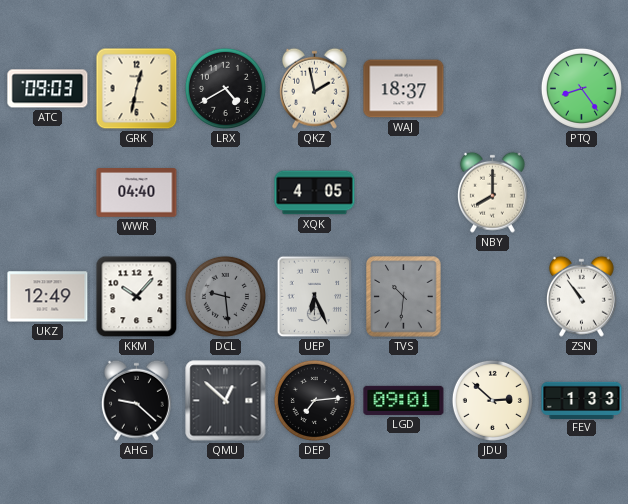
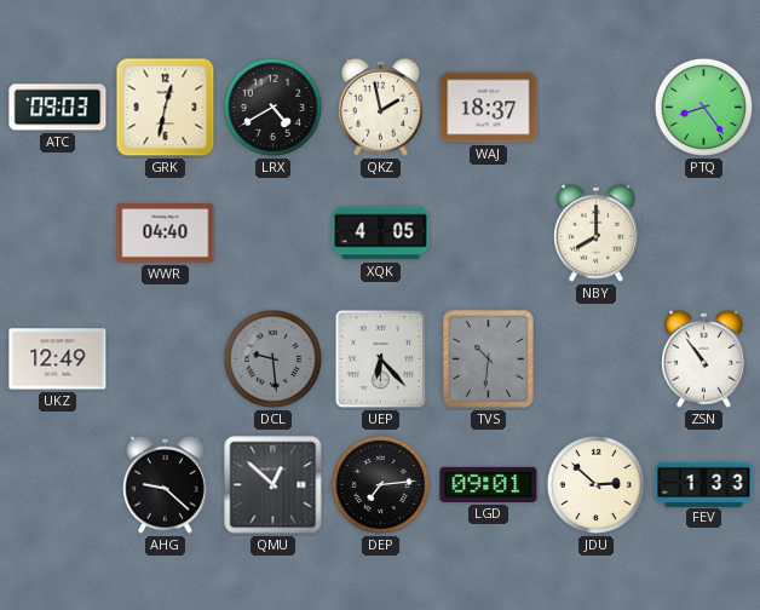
KKM: 10:07 -> none (137, 297)
UEP: 6:26 -> 6:23 (381, 359)
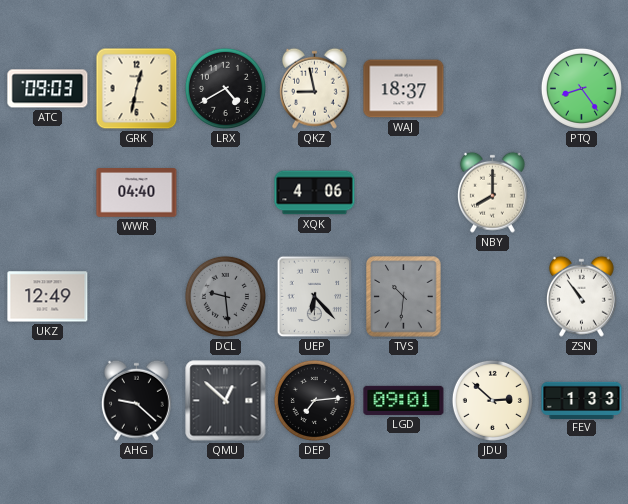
QKZ: 1:58 -> 8:58 (314, 88)
XQK: 4:05 -> 4:06 (315, 193)
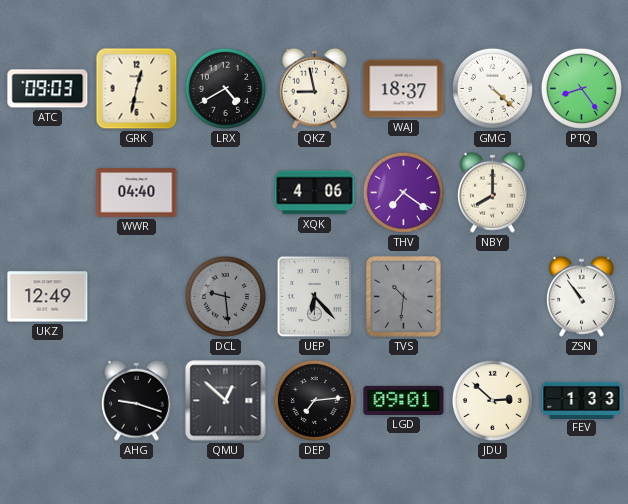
GMG: none -> 4:22 (492, 88)
THV: none -> 7:21 (403, 192)
AHG: 9:22 -> 9:18 (136, 400)
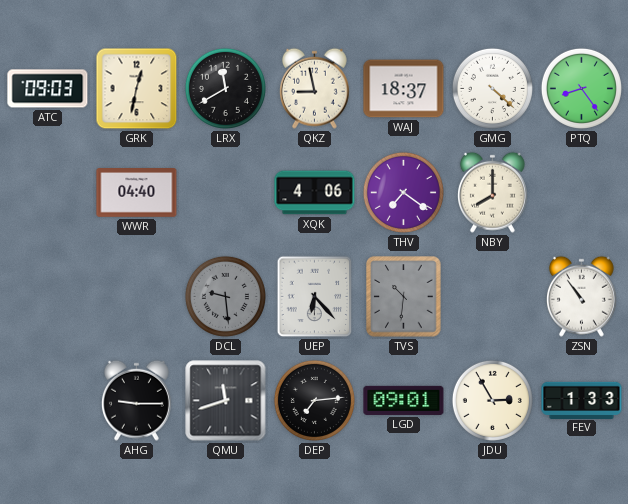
LRX: 4:40 -> 11:40 (225, 88)
UKZ: 12:49 -> none (48, 297)
AHG: 9:18 -> 9:15 (136, 400)
QMU: 12:52 -> 11:42 (226, 401)
JDU: 2:52 -> 2:55 (492, 400)
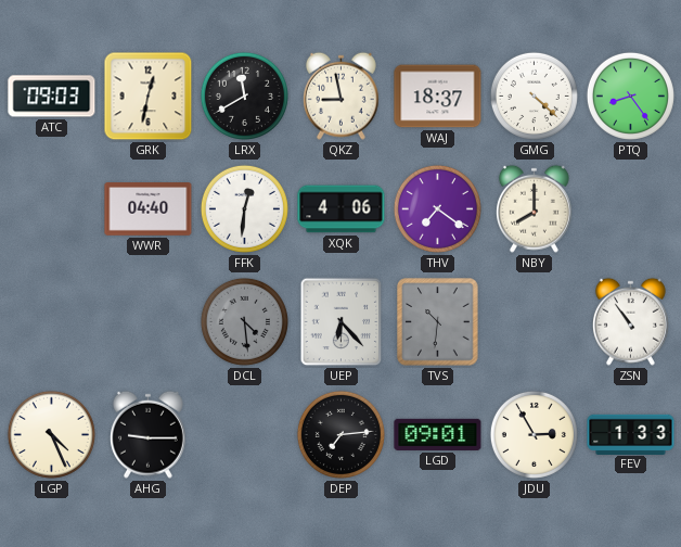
FFK: none -> 12:31 (244, 208)
DCL: 9:29 -> 4:29 (244, 321)
LGP: none -> 4:26 (51, 434)
QMU: 11:42 -> none (226, 401)
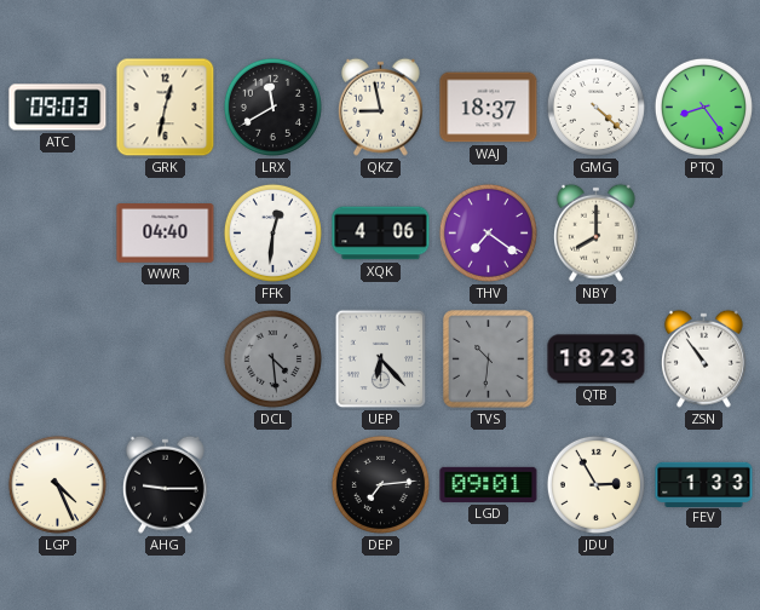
QTB: none -> 18:23 (597, 359)
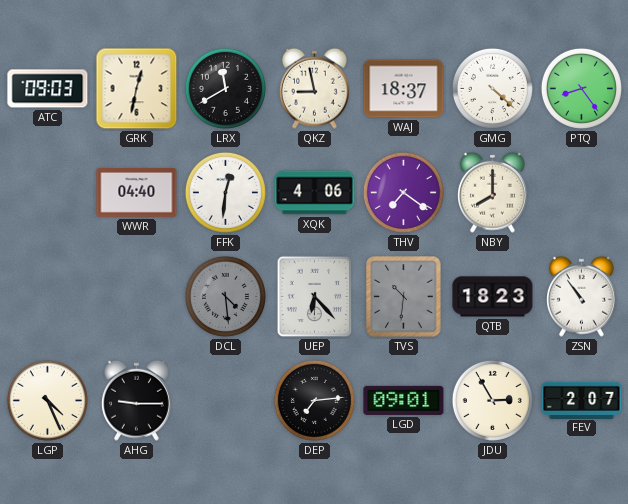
FEV: 1:33 -> 2:07 (582, 400)
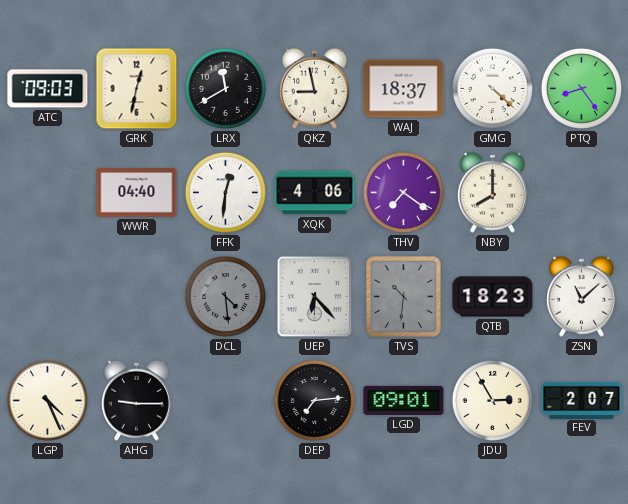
ZSN: 10:54 -> 11:08 (581, 296)
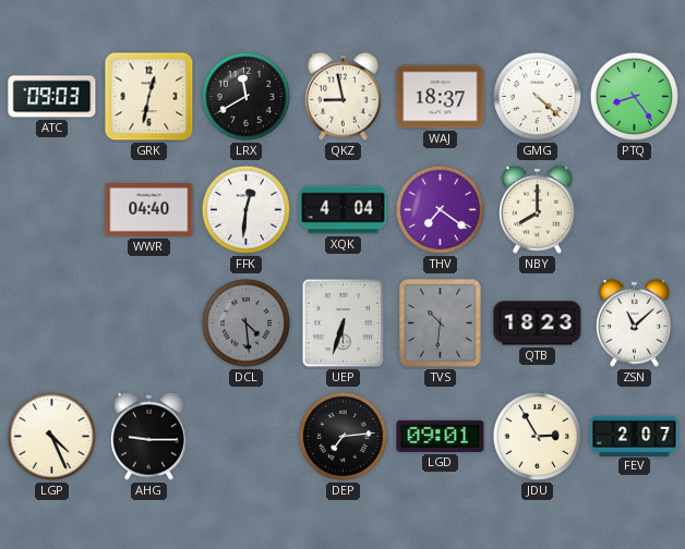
XQK: 4:06 -> 4:04 (344, 210)
UEP: 6:23 -> 6:33 (344, 324)
